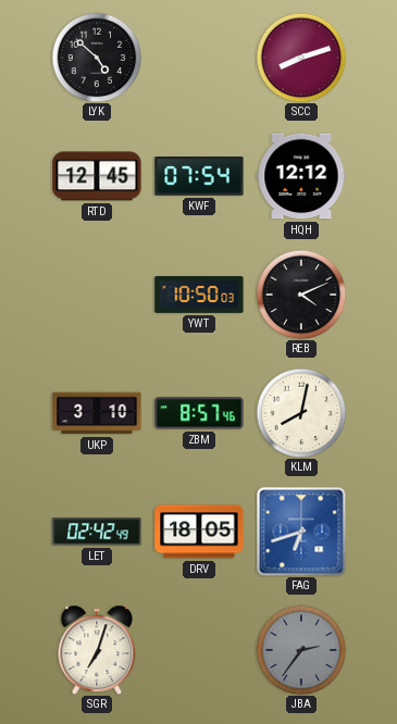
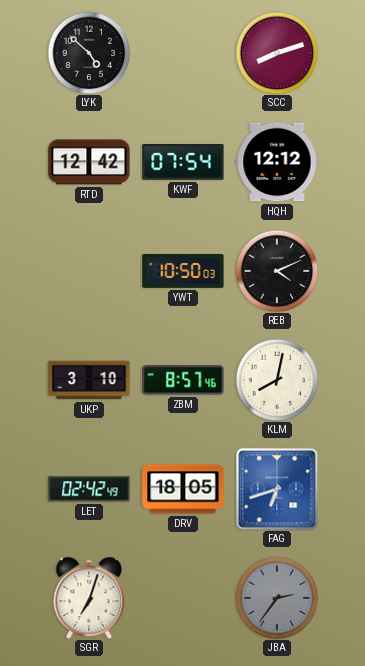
RTD: 12:45 -> 12:42 (89, 162)
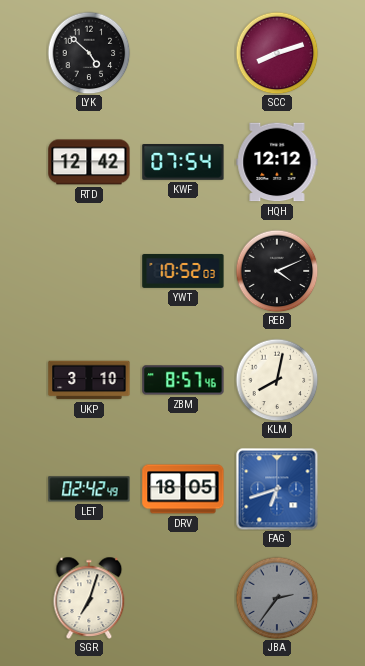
YWT: 10:50 -> 10:52 (183, 271)
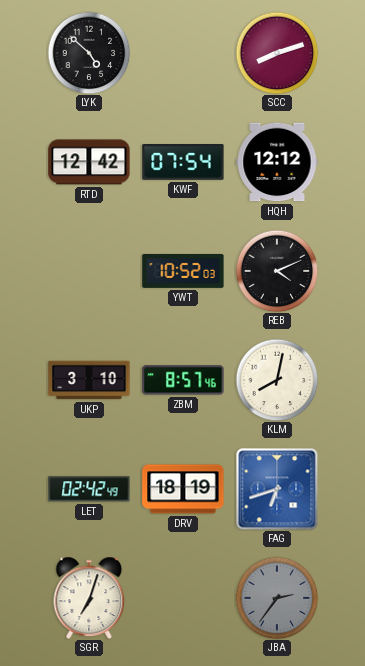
DRV: 18:05 -> 18:19 (183, 489)
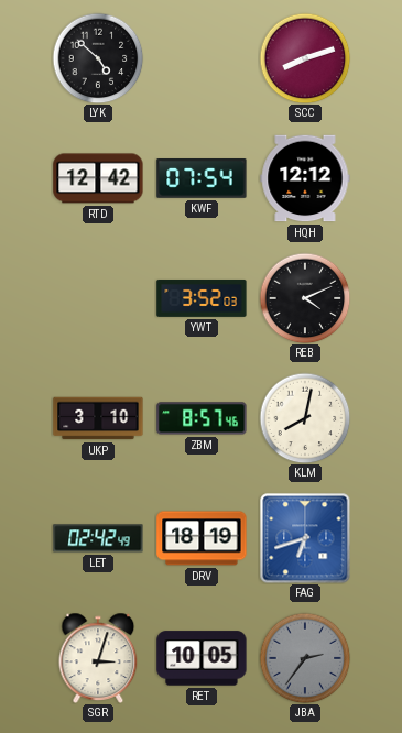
YWT: 10:52 -> 3:52 (202, 298)
SGR: 7:03 -> 3:03 (98, 657)
RET: none -> 10:05 (202, 658)
